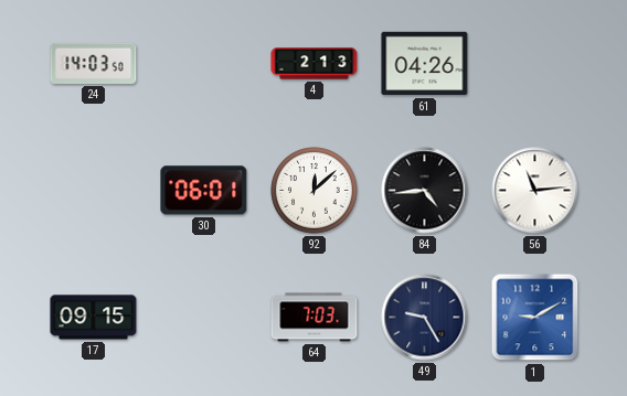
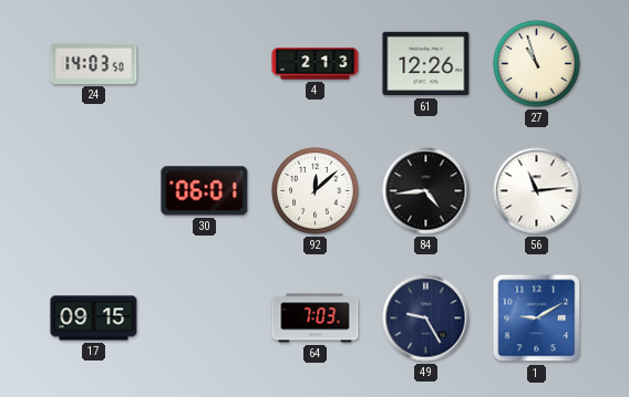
61: 04:26 -> 12:26 (426, 64)
27: none -> 10:57 (537, 64)
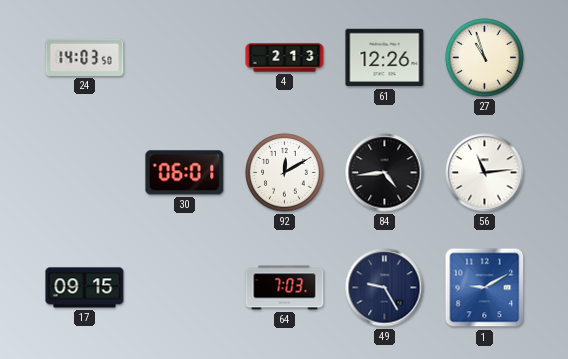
92: 12:08 -> 12:10 (285, 173)
